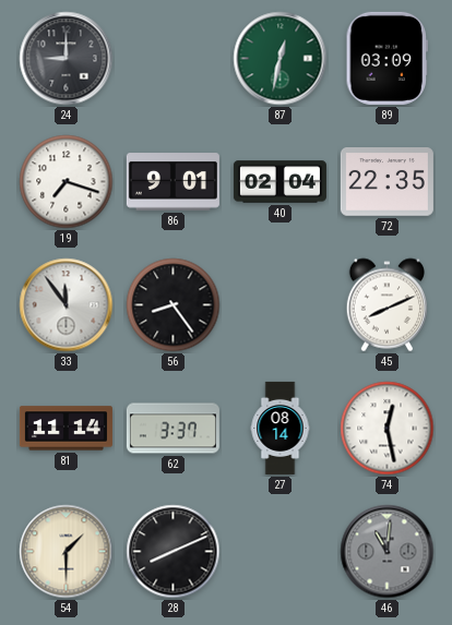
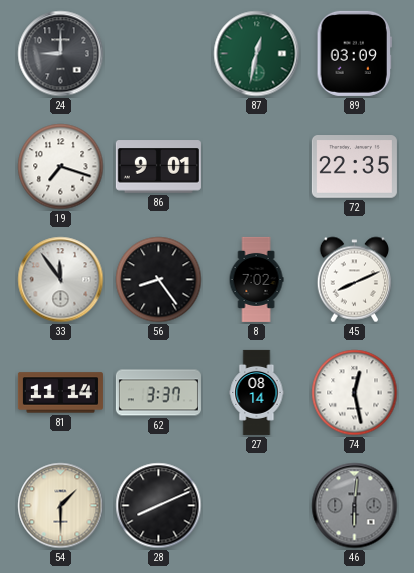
40: 02:04 -> none (279, 182)
8: none -> 7:02 (256, 279)
46: 11:01 -> 6:01 (355, 506)
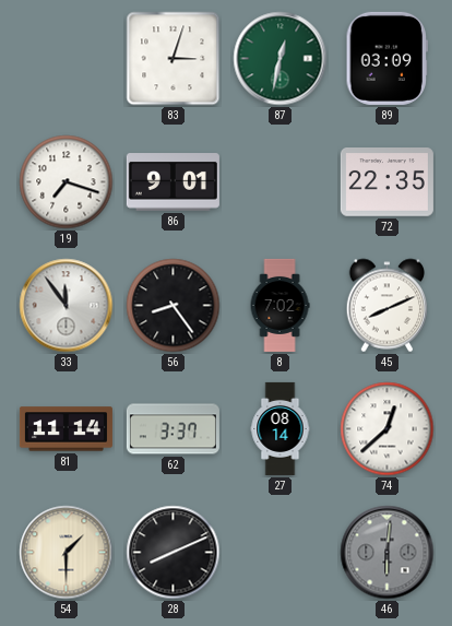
24: 9:00 -> none (61, 54)
83: none -> 3:03 (174, 59)
74: 12:28 -> 12:38 (388, 429)
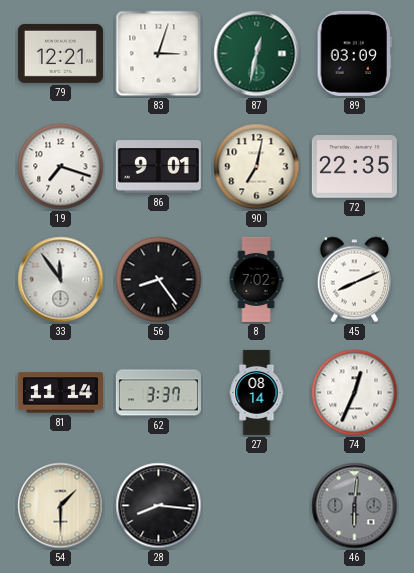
79: none -> 12:21 (60, 53)
90: none -> 7:02 (257, 167)
74: 12:38 -> 12:34 (355, 393)
28: 8:11 -> 8:16 (159, 506)
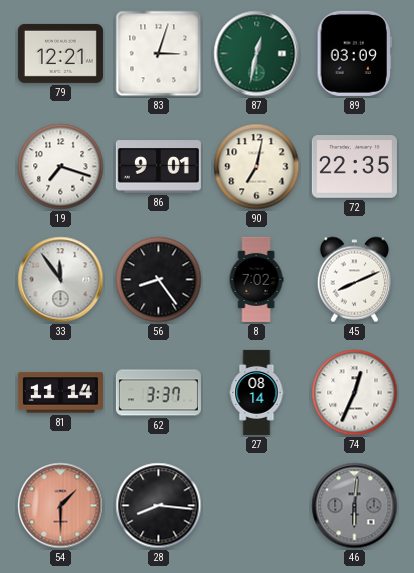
54 dial: cream -> salmon (61, 506)
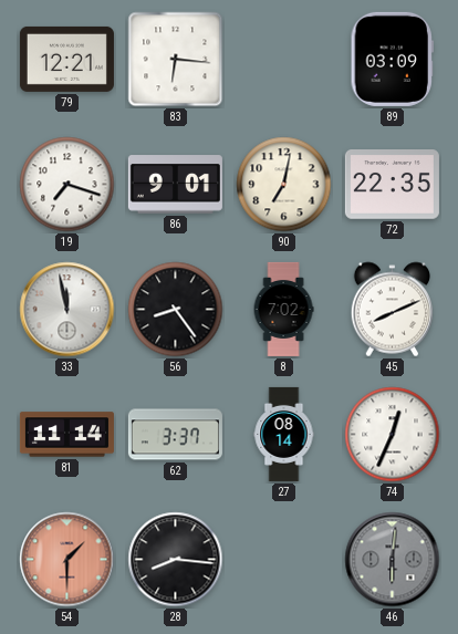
83: 3:03 -> 6:16 (176, 60)
87: 12:32 -> none (257, 54)
33: 11:54 -> 11:58 (67, 310)
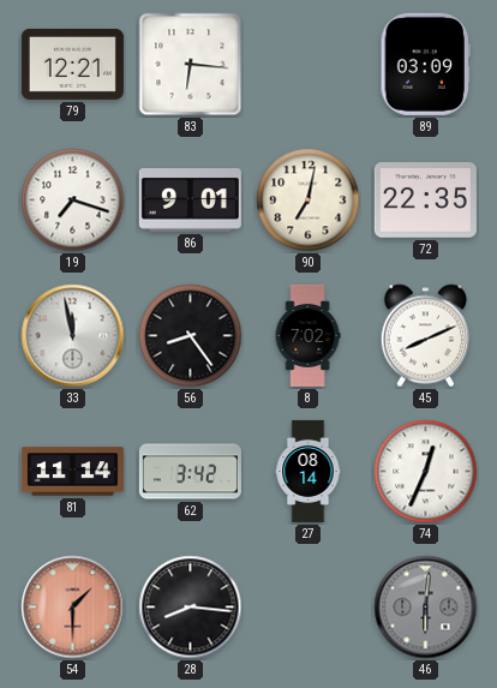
62: 3:37 -> 3:42 (190, 472)
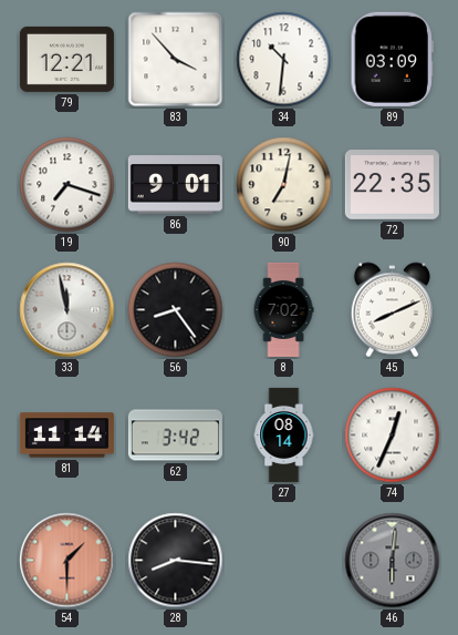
83: 6:16 -> 3:53 (176, 60)
34: none -> 10:31 (284, 60)
